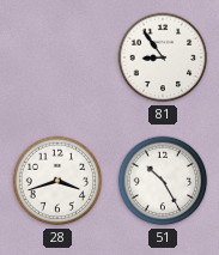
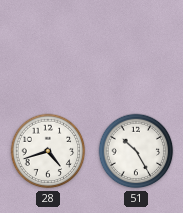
81: 8:54 -> none (163, 57)
28: 3:42 -> 4:42 (48, 151)
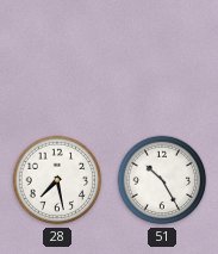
28: 4:42 -> 7:28 (57, 180)
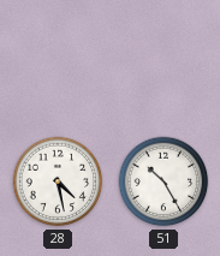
28: 7:28 -> 4:28 (58, 181)
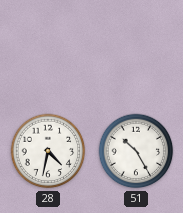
28: 4:28 -> 4:32 (48, 151)
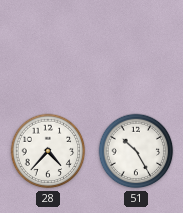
28: 4:32 -> 4:37 (48, 151)
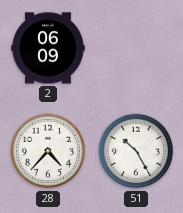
2: none -> 06:09 (48, 48)
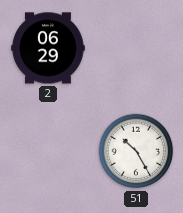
2: 06:09 -> 06:29 (48, 48)
28: 4:37 -> none (48, 151)
